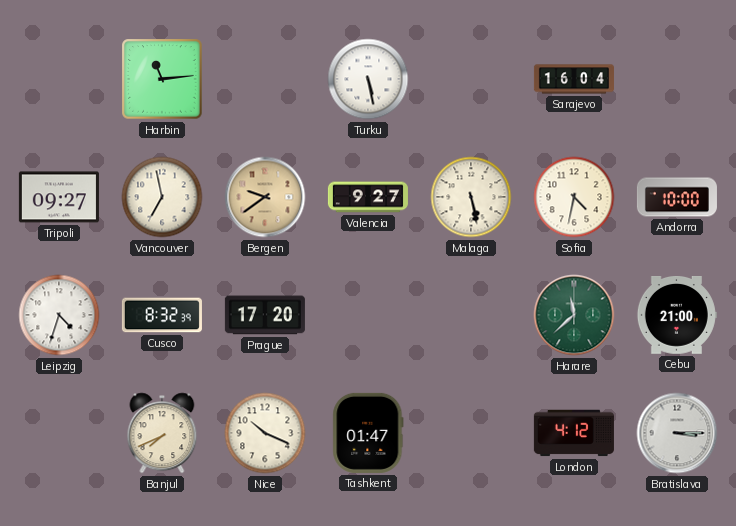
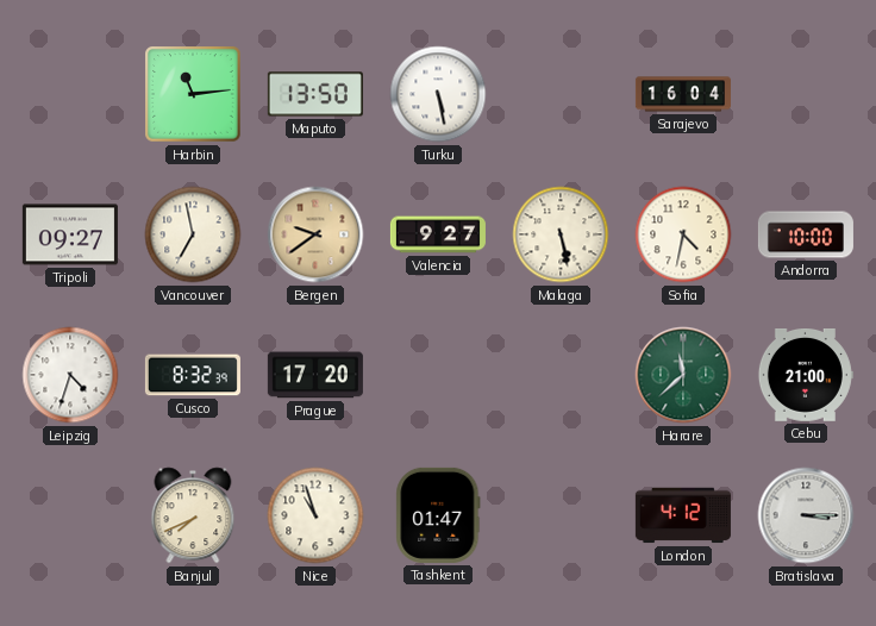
Maputo: none -> 13:50 (315, 94)
Nice: 10:19 -> 10:57 (315, 515)
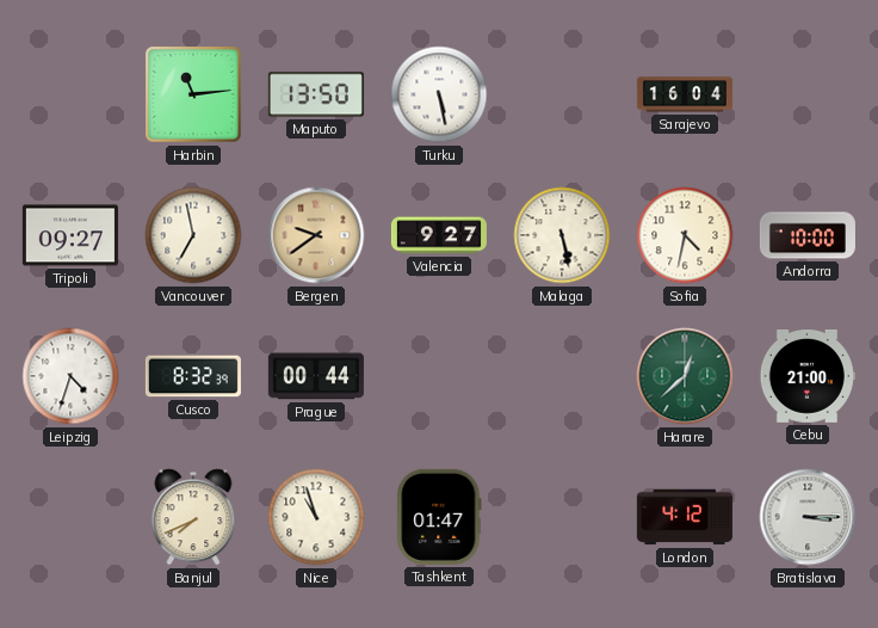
Prague: 17:20 -> 00:44 (316, 376)
Harare: 11:38 -> 12:38 (685, 376)
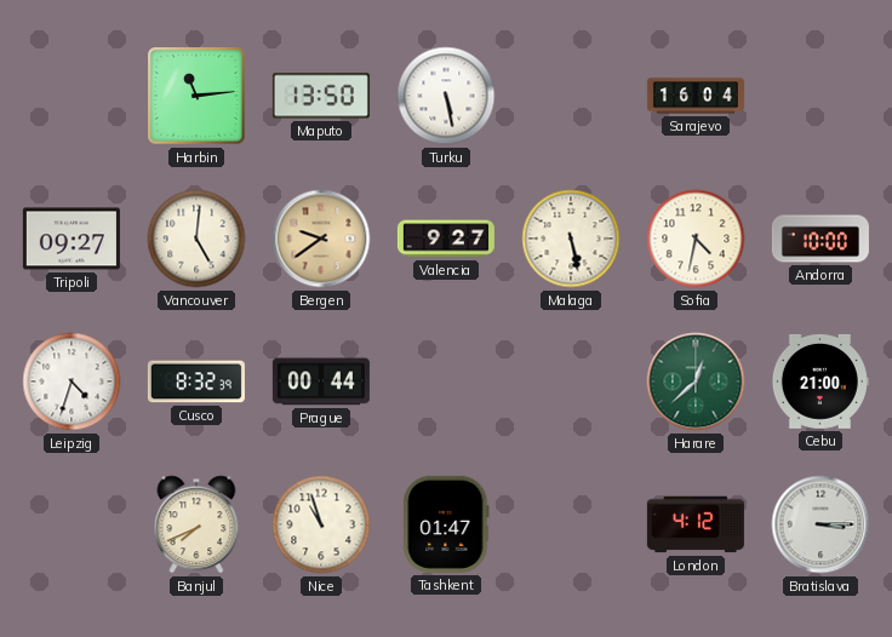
Vancouver: 6:58 -> 5:01 (196, 239)
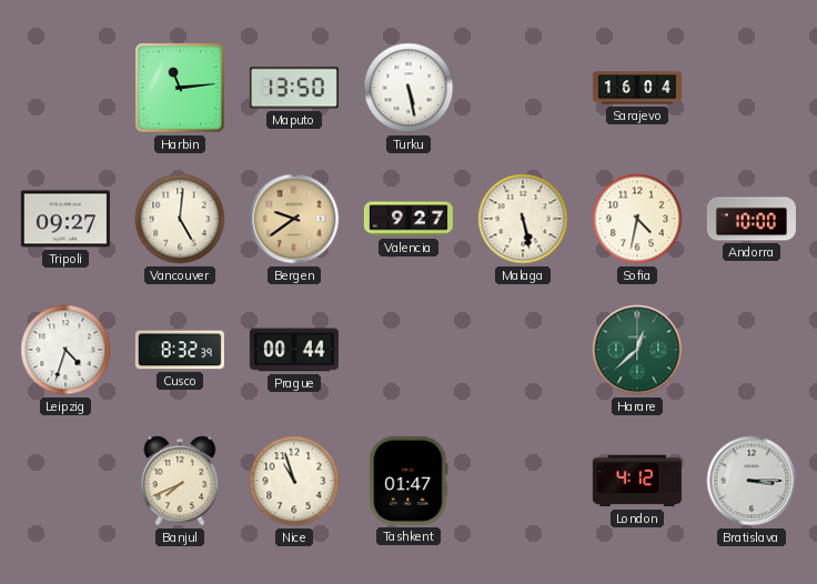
Cebu: 21:00 -> none (820, 383)
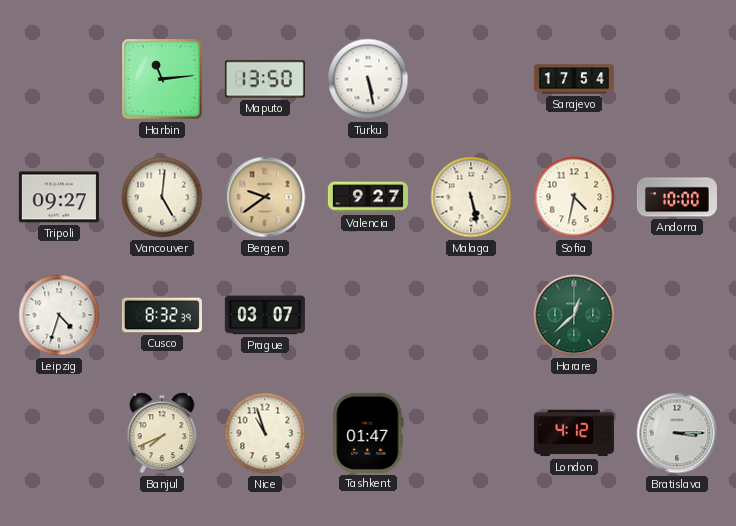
Sarajevo: 16:04 -> 17:54 (574, 79)
Prague: 00:44 -> 03:07 (265, 315)
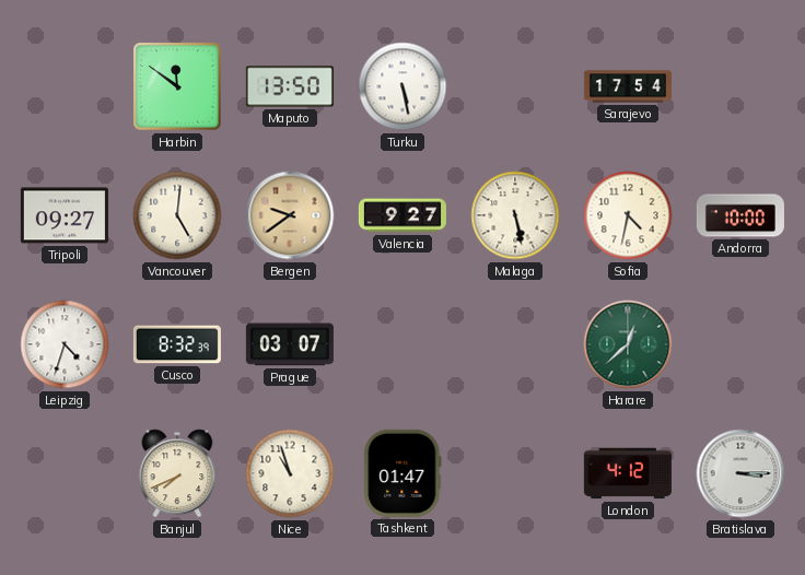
Harbin: 11:14 -> 11:51 (177, 86)
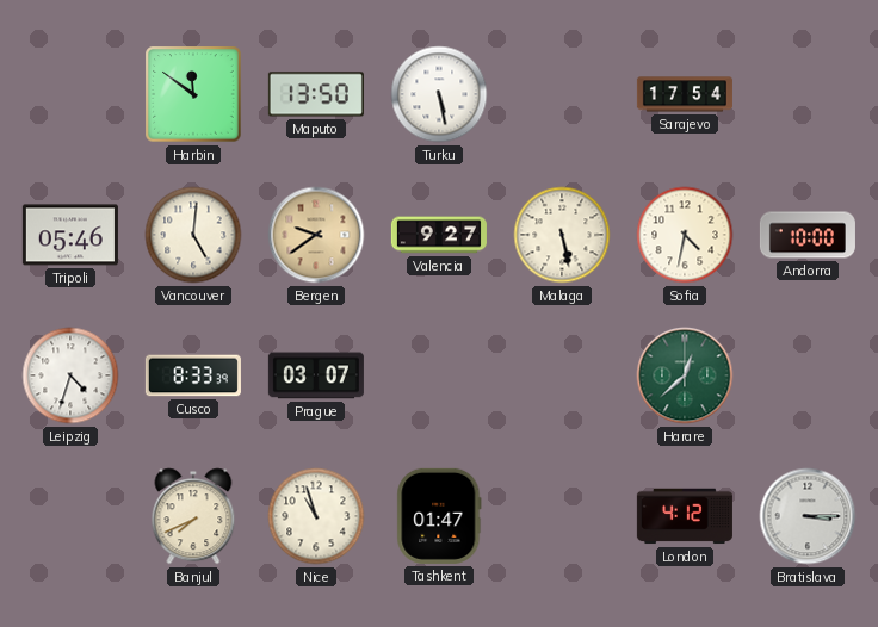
Tripoli: 09:27 -> 05:46 (70, 235)
Cusco: 8:32 -> 8:33 (193, 375)
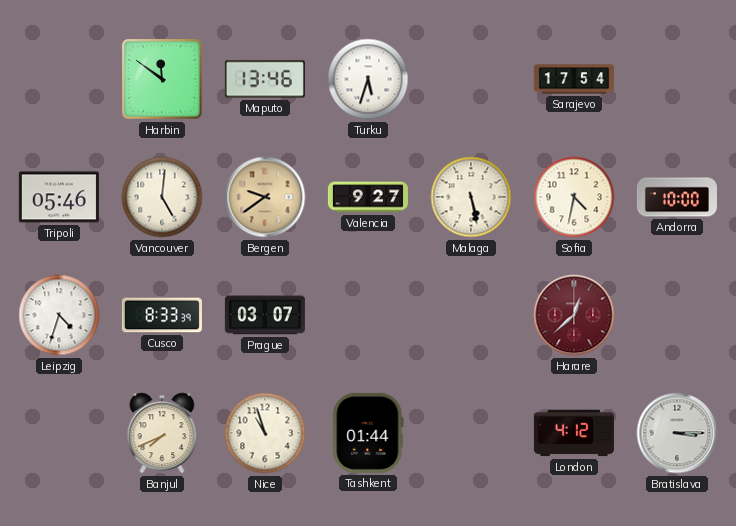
Maputo: 13:50 -> 13:46 (265, 79)
Turku: 5:28 -> 5:33 (368, 79)
Harare dial: green -> burgundy (574, 315)
Tashkent: 01:47 -> 01:44 (368, 433)
